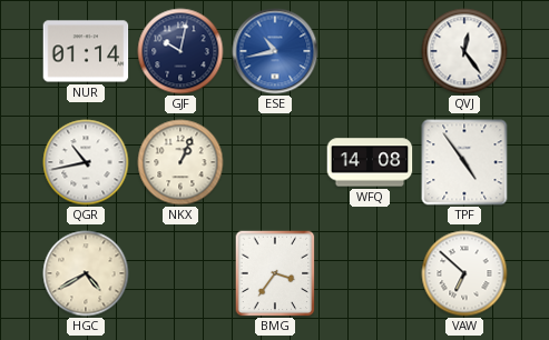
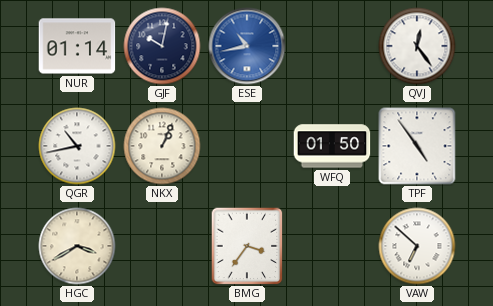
WFQ: 14:08 -> 01:50 (332, 146)
HGC: 4:40 -> 3:40 (77, 246)
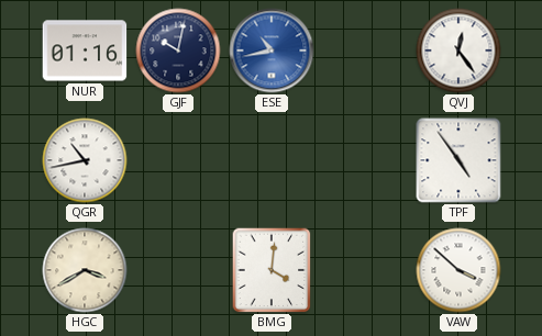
NUR: 01:14 -> 01:16 (85, 51)
NKX: 1:04 -> none (162, 146)
WFQ: 01:50 -> none (332, 146)
BMG: 3:36 -> 4:01 (272, 270)
VAW: 6:52 -> 3:52 (458, 270)
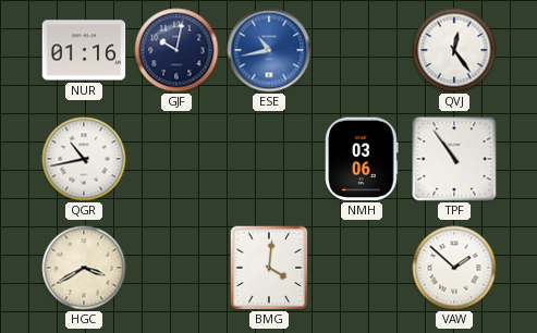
NMH: none -> 03:06 (362, 159)
TPF: 4:54 -> 10:54 (454, 159)
VAW: 3:52 -> 1:52 (454, 268)
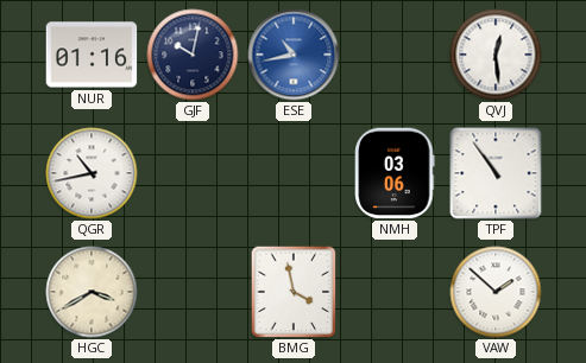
QVJ: 12:24 -> 12:29 (496, 55)
BMG: 4:01 -> 3:58 (294, 292)
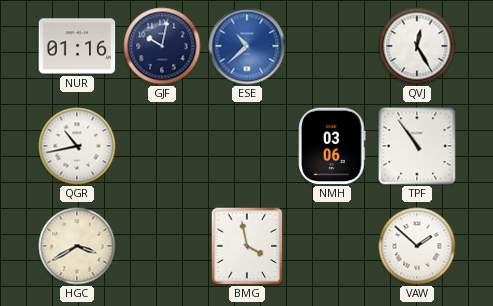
ESE: 10:43 -> 10:38 (247, 46)
QVJ: 12:29 -> 12:25 (417, 46)
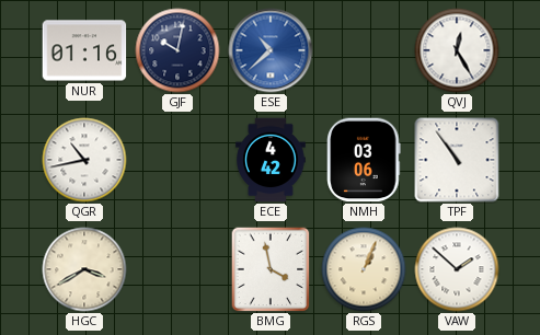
ECE: none -> 4:42 (272, 160)
RGS: none -> 1:04 (364, 269)
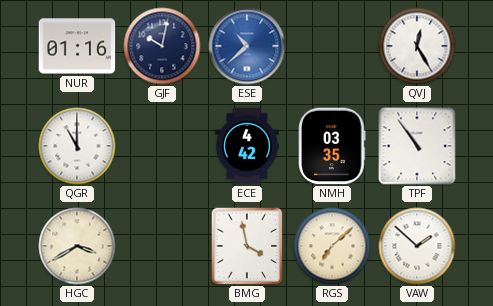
QGR: 10:43 -> 11:00 (77, 146)
NMH: 03:06 -> 03:35 (332, 146)
RGS: 1:04 -> 7:08 (332, 246)
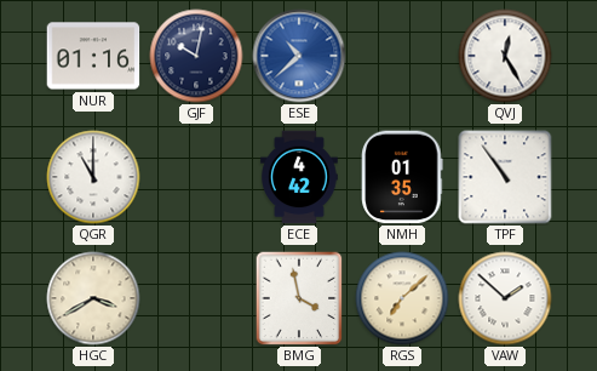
NMH: 03:35 -> 01:35 (402, 177)
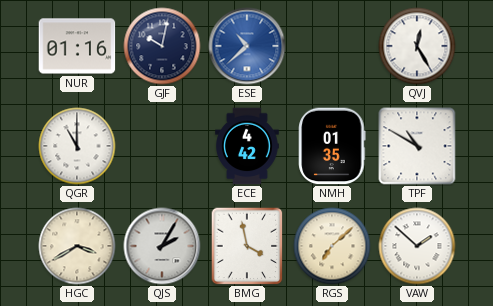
TPF: 10:54 -> 10:50 (417, 146)
QJS: none -> 2:05 (162, 246)
